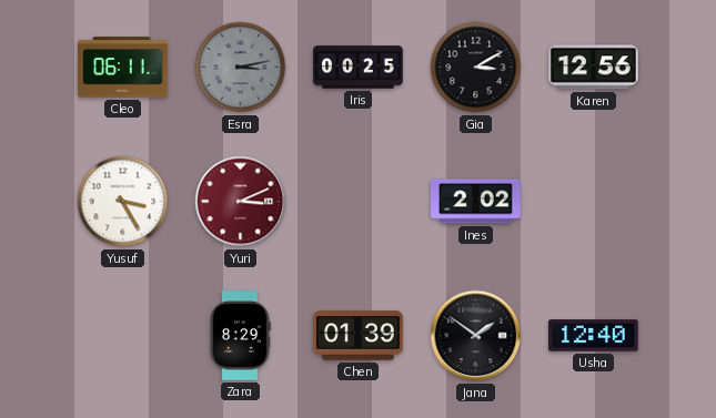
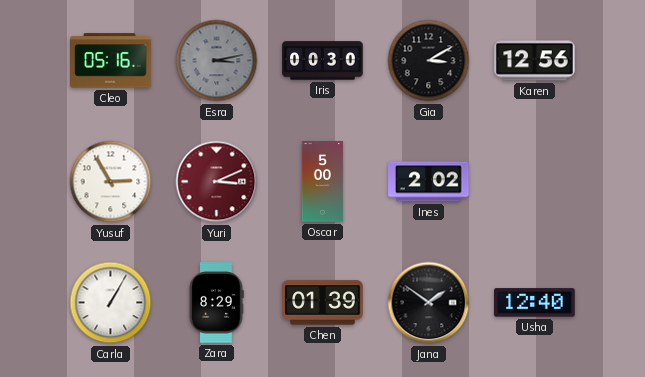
Cleo: 06:11 -> 05:16 (111, 61)
Iris: 00:25 -> 00:30 (323, 61)
Yusuf: 3:25 -> 2:55 (111, 182)
Oscar: none -> 5:00 (323, 182)
Carla: none -> 1:05 (111, 303)
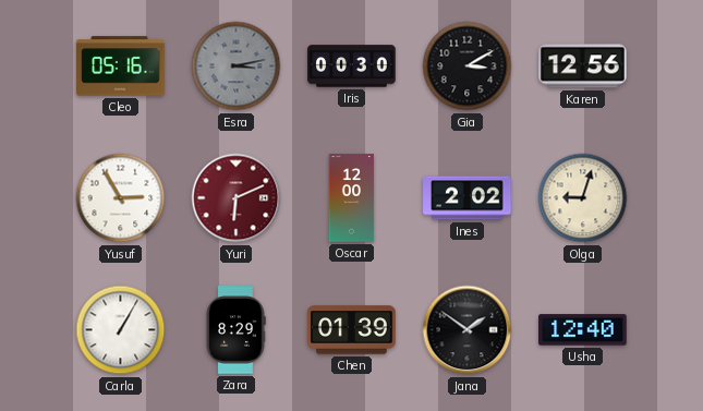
Yuri: 3:11 -> 6:11 (237, 198)
Oscar: 5:00 -> 12:00 (352, 198)
Olga: none -> 9:03 (583, 198)
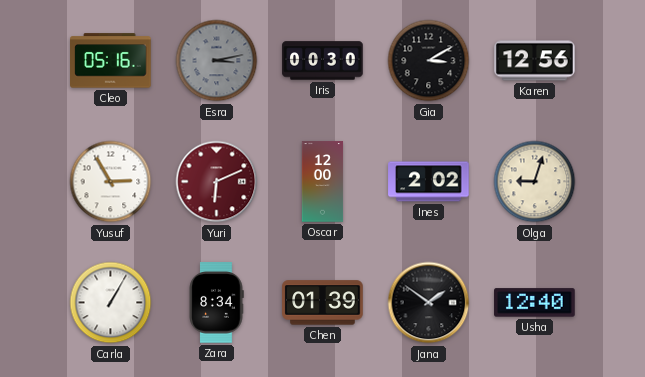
Zara: 8:29 -> 8:34 (216, 303)
